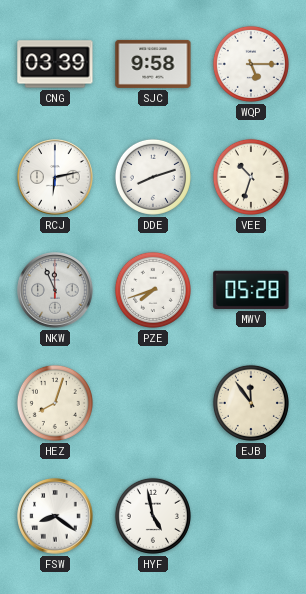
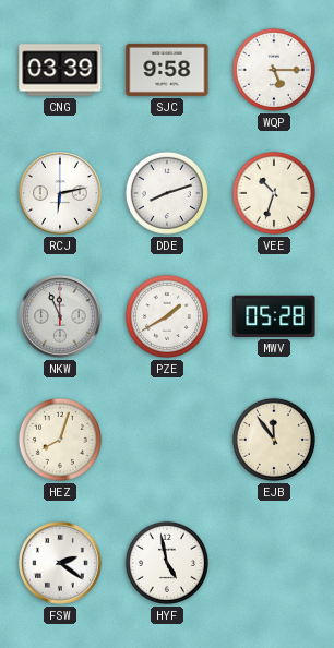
PZE: 7:42 -> 1:40 (167, 316)
FSW: 8:21 -> 2:21 (60, 563)
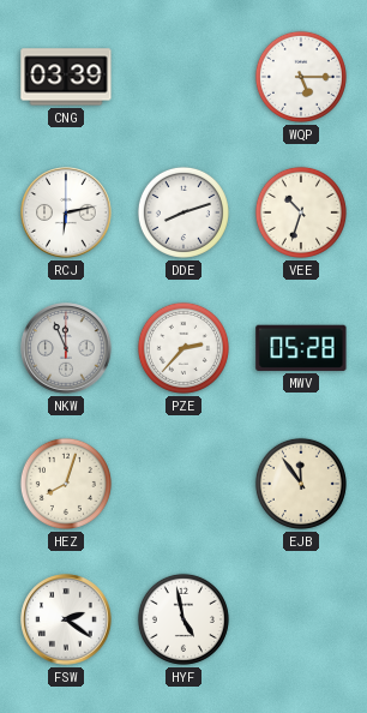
SJC: 9:58 -> none (167, 70)
PZE: 1:40 -> 2:37 (183, 348)
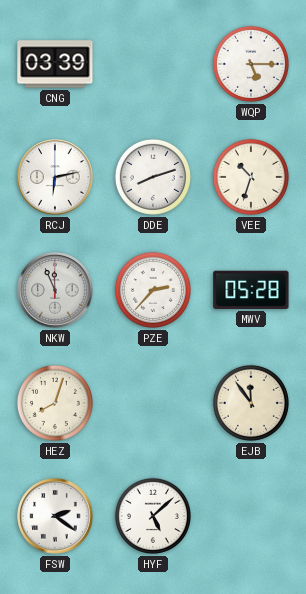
HYF: 4:58 -> 5:08 (153, 516)
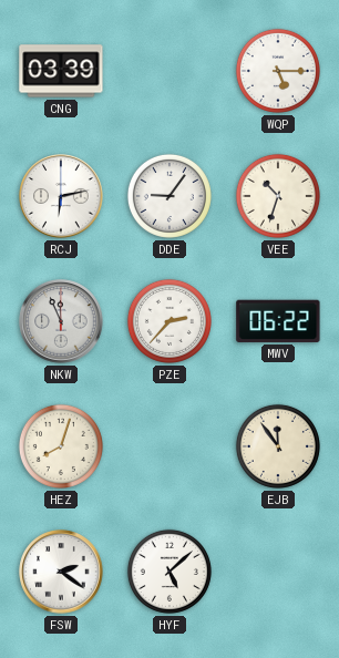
DDE: 8:12 -> 9:06 (169, 196)
MWV: 05:28 -> 06:22 (278, 321)
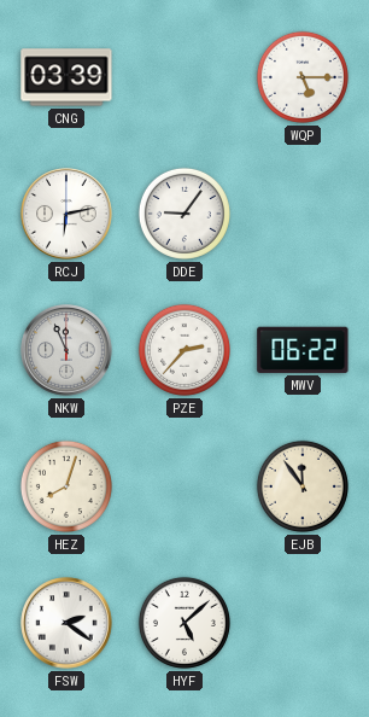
VEE: 10:33 -> none (278, 196)
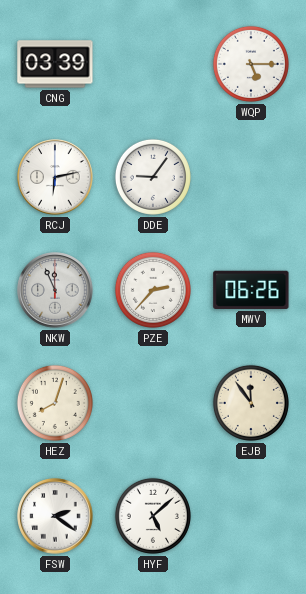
MWV: 06:22 -> 06:26 (251, 290)
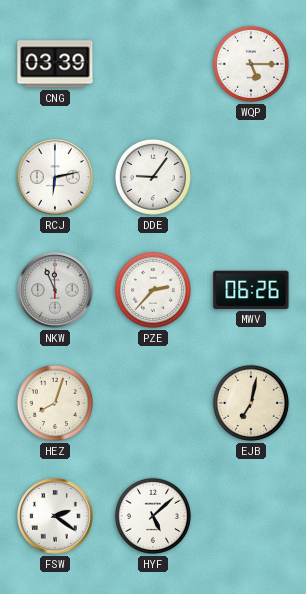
EJB: 11:54 -> 7:02 (251, 403)
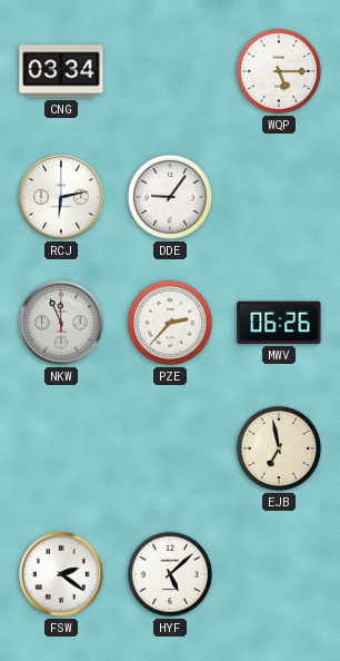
CNG: 03:39 -> 03:34 (61, 71)
HEZ: 8:03 -> none (55, 403)
EJB: 7:02 -> 6:58 (279, 448)
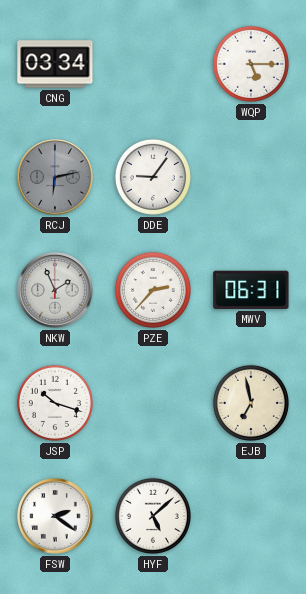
RCJ dial: white -> grey (55, 177)
NKW: 11:56 -> 1:56 (55, 290)
MWV: 06:26 -> 06:31 (251, 290)
JSP: none -> 10:18 (55, 403)
